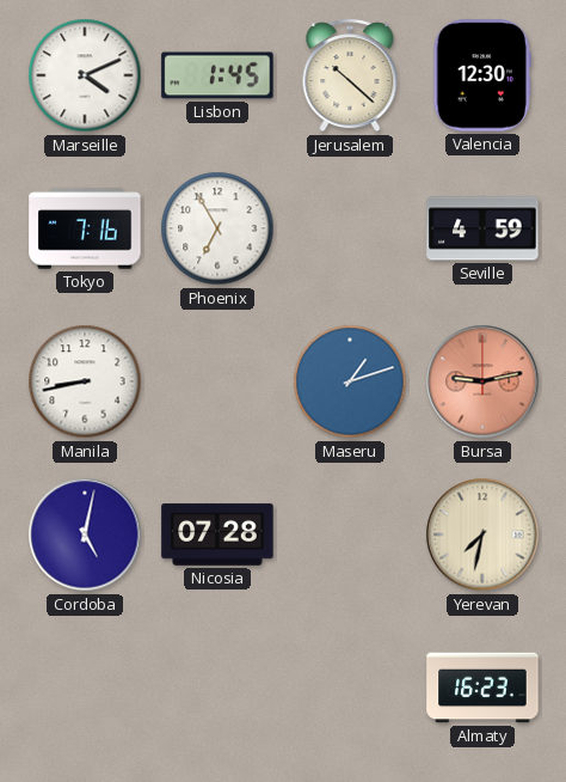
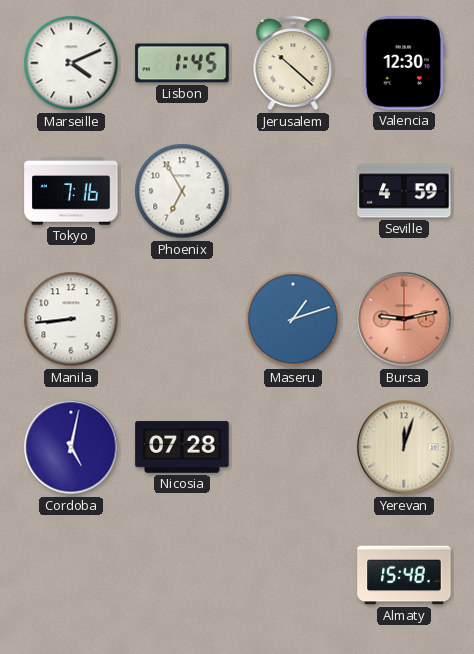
Manila: 8:43 -> 8:44 (71, 319)
Yerevan: 7:32 -> 12:03 (404, 447)
Almaty: 16:23 -> 15:48 (404, 575)
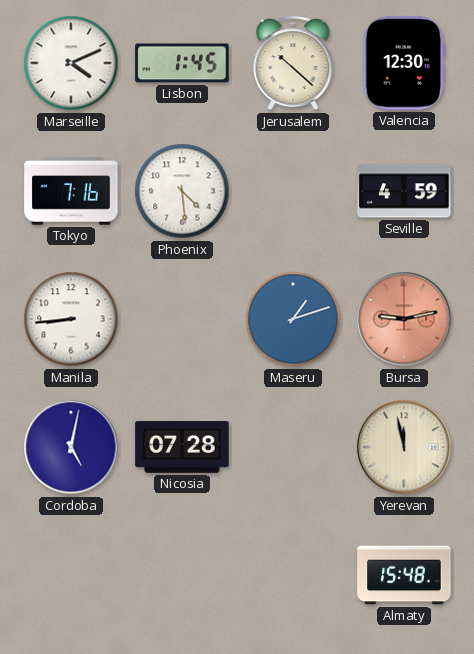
Phoenix: 6:55 -> 4:29 (182, 191)
Yerevan: 12:03 -> 11:58 (404, 447)
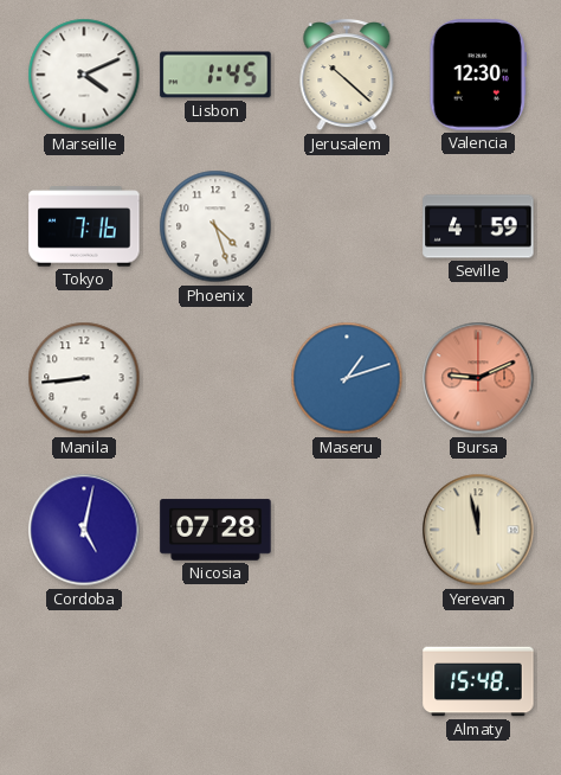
Phoenix: 4:29 -> 4:27 (215, 226)
Bursa: 9:13 -> 9:11 (478, 378)
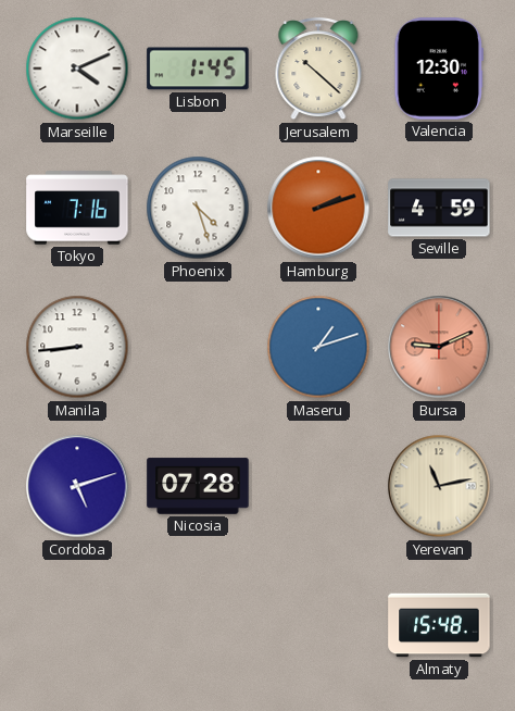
Hamburg: none -> 2:12 (318, 208)
Cordoba: 5:02 -> 5:12 (77, 486)
Yerevan: 11:58 -> 11:13 (439, 486)
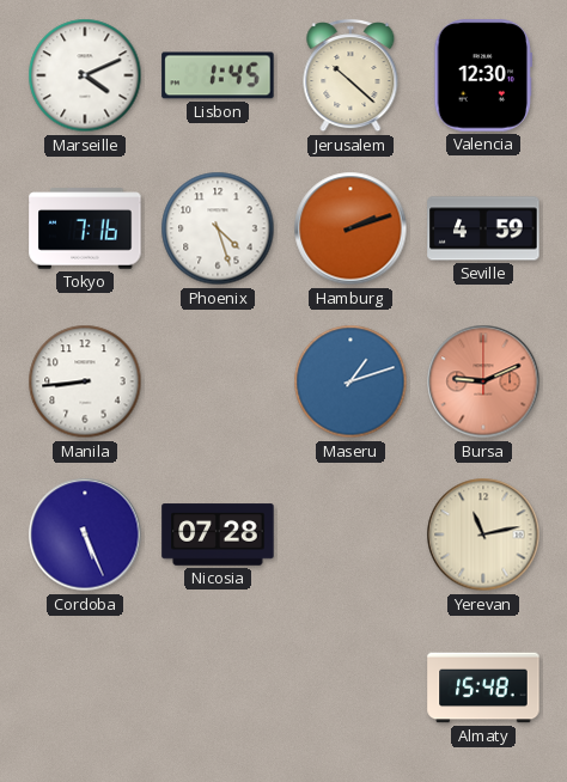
Cordoba: 5:12 -> 5:26 (85, 534)
